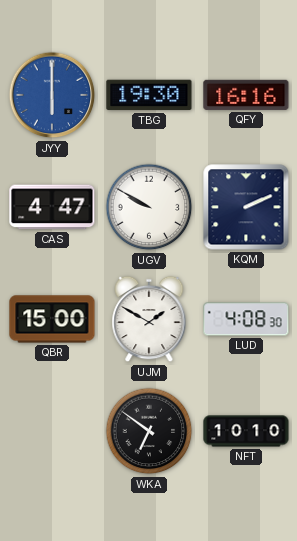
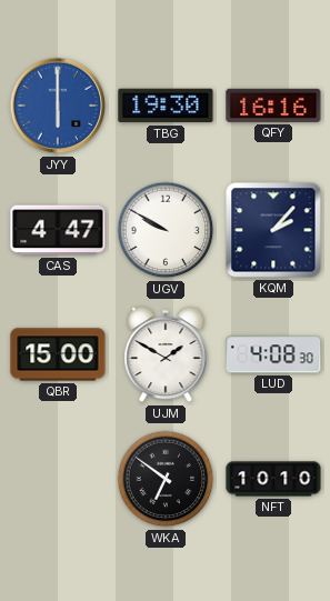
KQM: 2:11 -> 2:07 (273, 230)
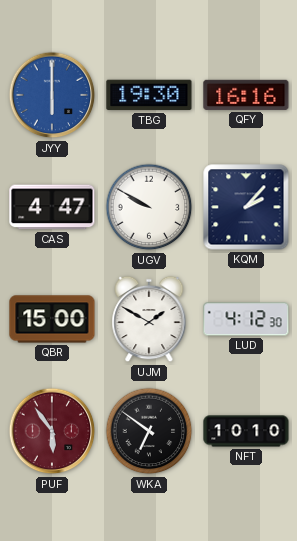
LUD: 4:08 -> 4:12 (246, 319)
PUF: none -> 5:54 (52, 431)
